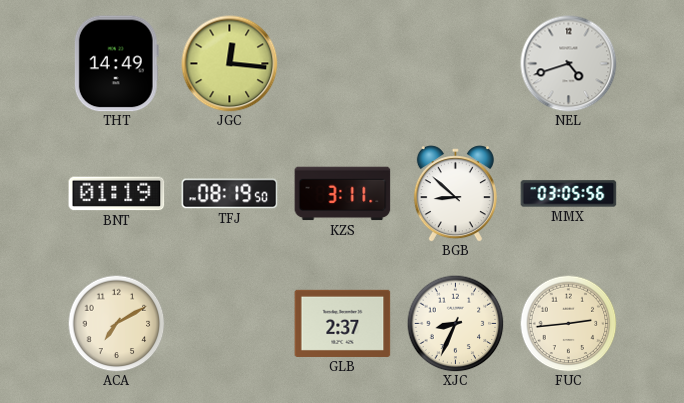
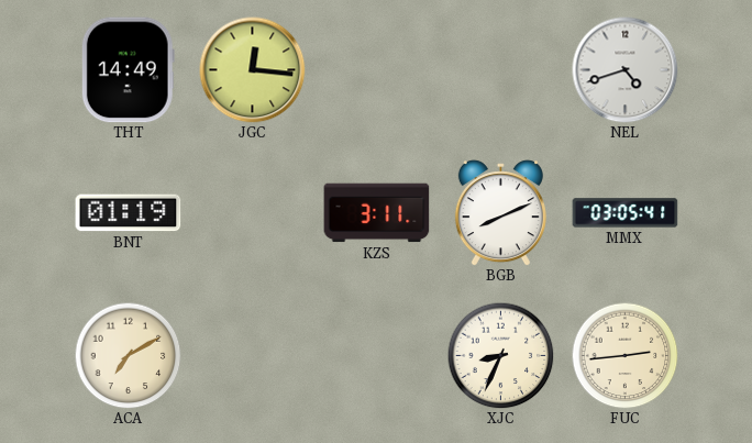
TFJ: 08:19 -> none (230, 194)
BGB: 8:52 -> 8:11 (500, 213)
MMX: 03:05:56 -> 03:05:41 (626, 213)
GLB: 2:37 -> none (343, 323)
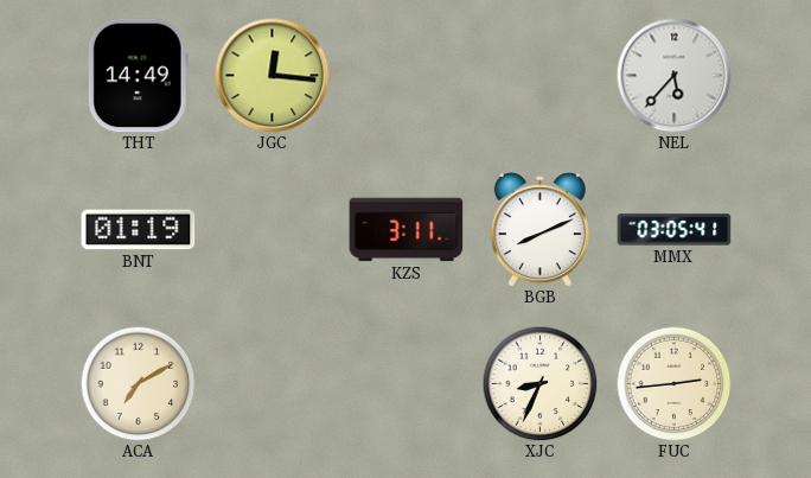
NEL: 4:42 -> 5:37 (675, 76)
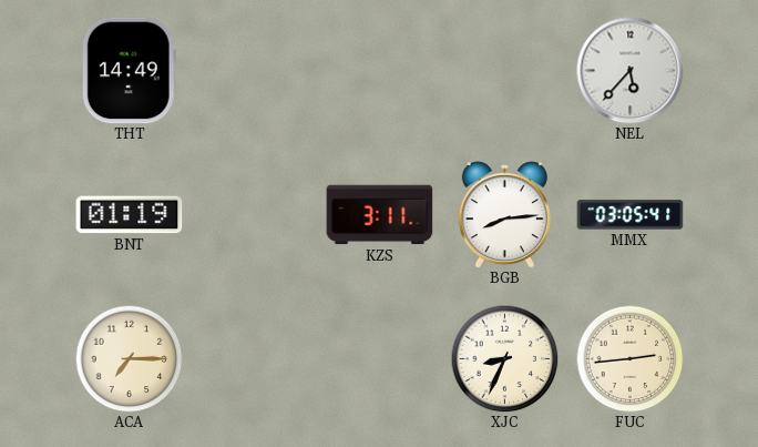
JGC: 12:16 -> none (273, 76)
BGB: 8:11 -> 8:14 (504, 215)
ACA: 7:10 -> 7:15 (129, 358)
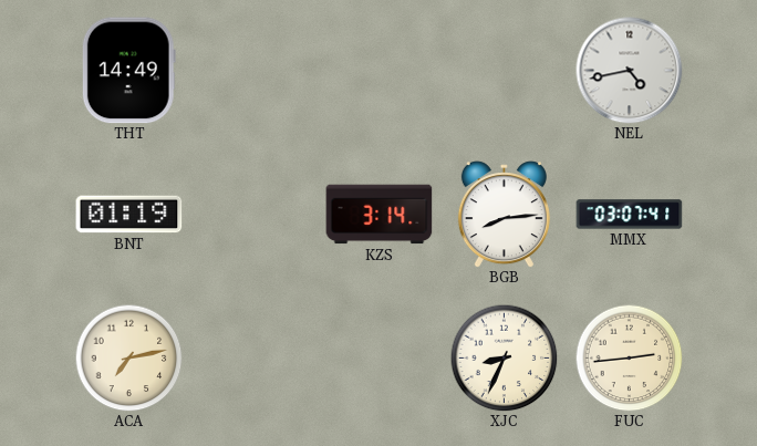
NEL: 5:37 -> 4:43 (630, 71)
KZS: 3:11 -> 3:14 (380, 215)
MMX: 03:05 -> 03:07 (630, 215)
ACA: 7:15 -> 7:13 (128, 357)
